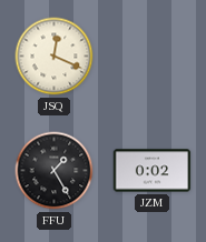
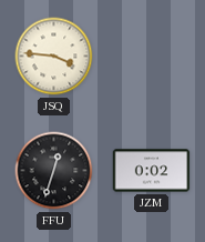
JSQ: 12:19 -> 3:46 (54, 57)
FFU: 1:25 -> 12:33 (54, 171)
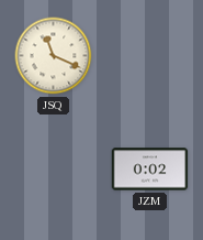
JSQ: 3:46 -> 11:19 (54, 56)
FFU: 12:33 -> none (54, 171)
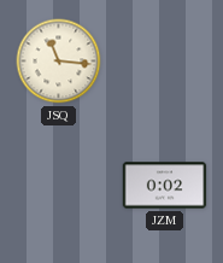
JSQ: 11:19 -> 11:16 (59, 62)
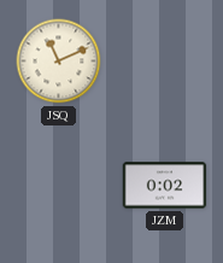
JSQ: 11:16 -> 11:11 (59, 62)
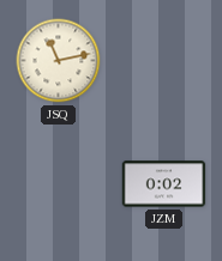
JSQ: 11:11 -> 11:13 (59, 61)
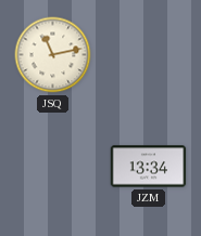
JZM: 0:02 -> 13:34 (149, 167)
